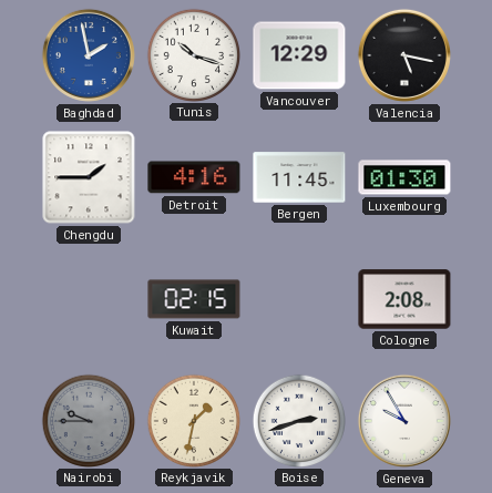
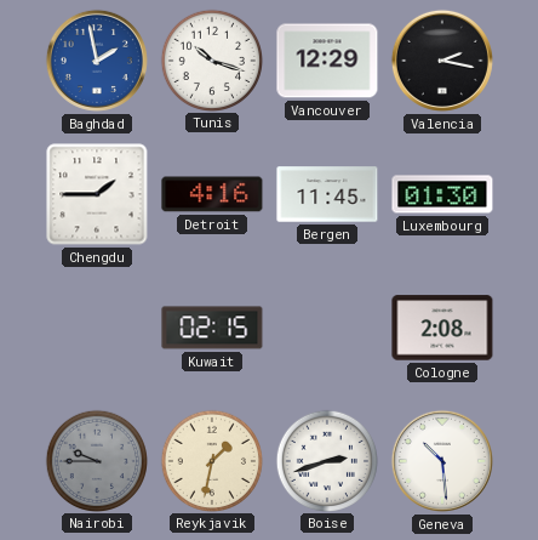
Valencia: 5:17 -> 2:17 (442, 61)
Geneva: 9:55 -> 10:29 (442, 461)
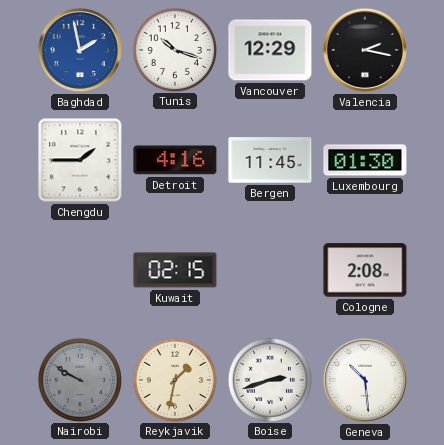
Nairobi: 9:45 -> 9:50 (79, 379)
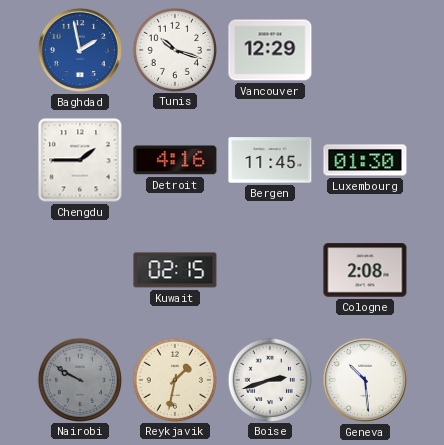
Valencia: 2:17 -> none (365, 50)
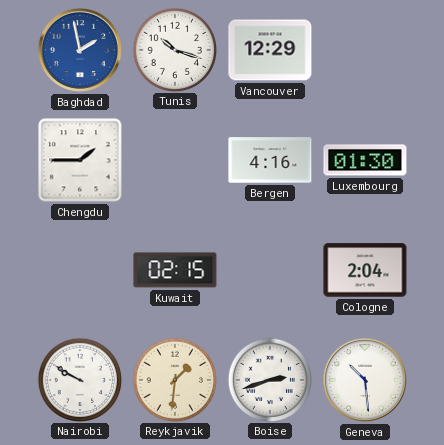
Detroit: 4:16 -> none (175, 160)
Bergen: 11:45 -> 4:16 (270, 160)
Cologne: 2:08 -> 2:04 (365, 270)
Nairobi dial: grey -> white (79, 379)
Reykjavik: 1:32 -> 1:31 (174, 379)
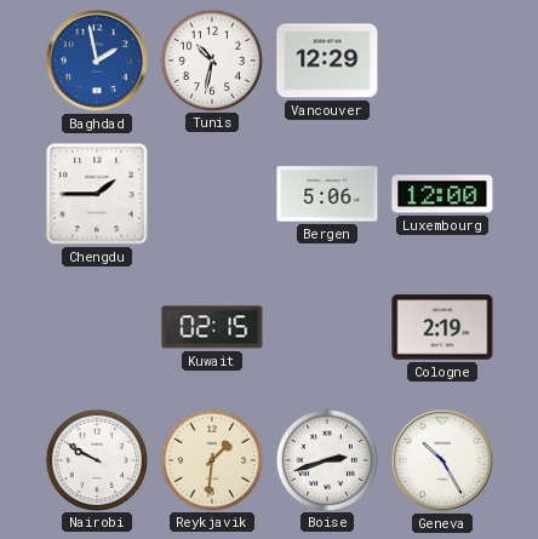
Tunis: 10:18 -> 10:32 (211, 59)
Bergen: 4:16 -> 5:06 (327, 194)
Luxembourg: 01:30 -> 12:00 (442, 194)
Cologne: 2:04 -> 2:19 (442, 327)
Geneva: 10:29 -> 10:25 (442, 460)
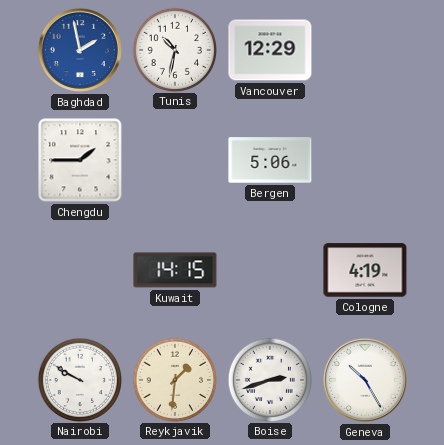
Luxembourg: 12:00 -> none (442, 194)
Kuwait: 02:15 -> 14:15 (175, 270)
Cologne: 2:19 -> 4:19 (365, 270)
